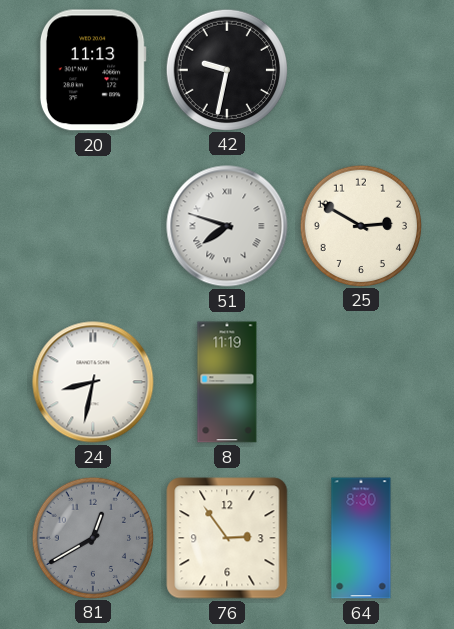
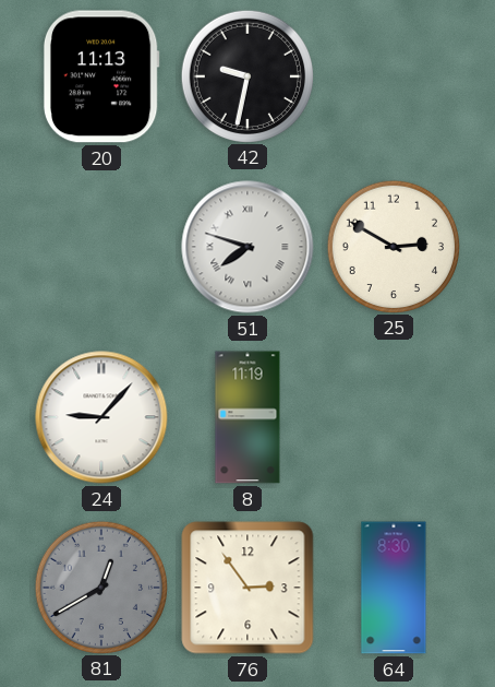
24: 8:32 -> 9:07 (101, 417)
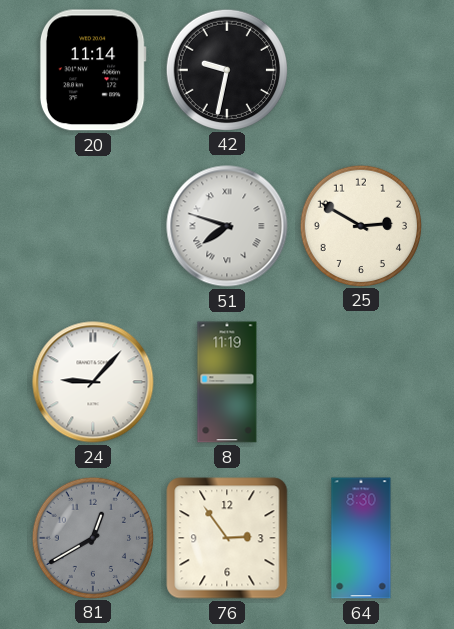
20: 11:13 -> 11:14 (93, 70)
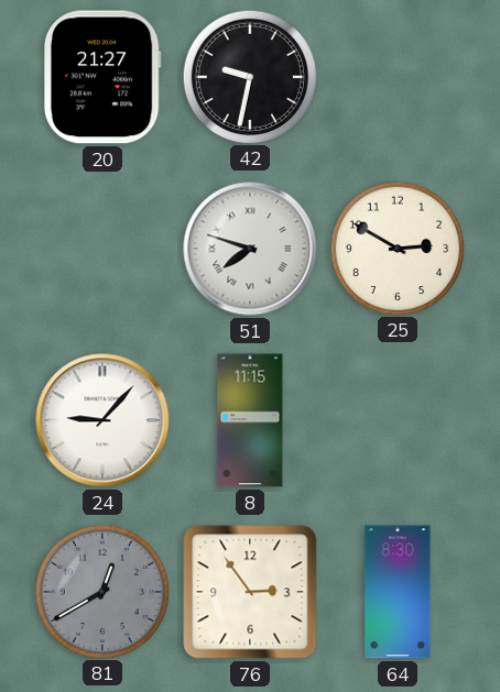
20: 11:14 -> 21:27 (102, 77)
8: 11:19 -> 11:15 (250, 420)
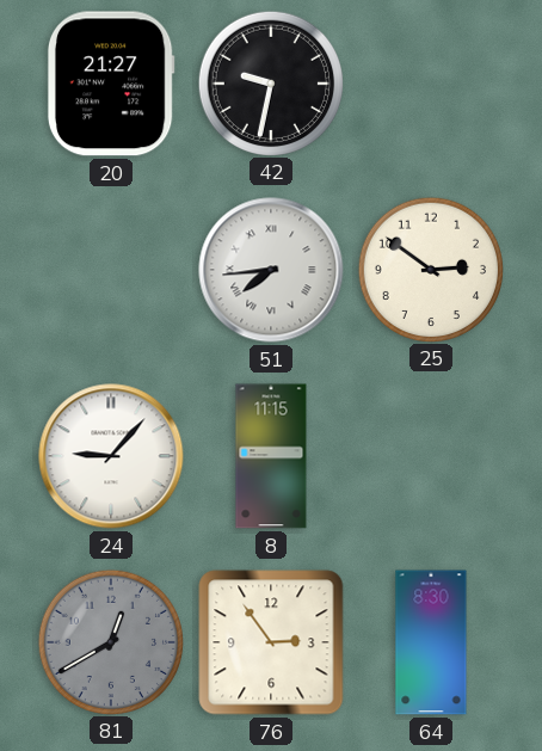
51: 7:48 -> 7:44 (271, 270)
25: 2:50 -> 2:51 (430, 269)
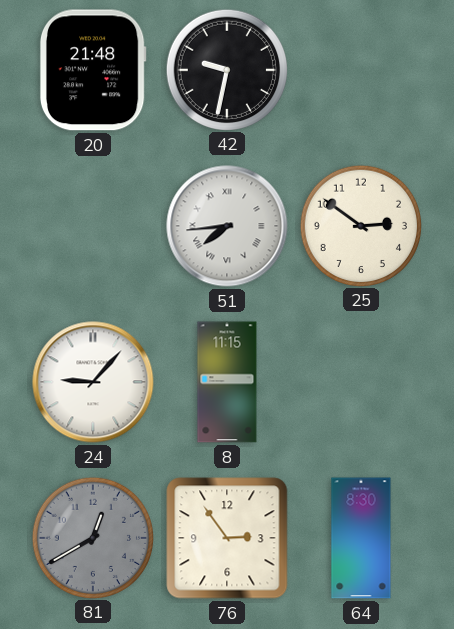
20: 21:27 -> 21:48 (93, 70)
